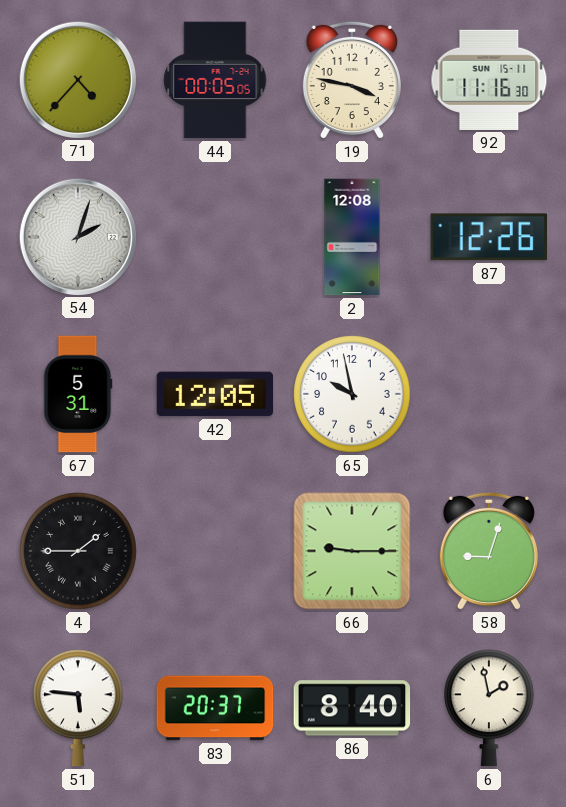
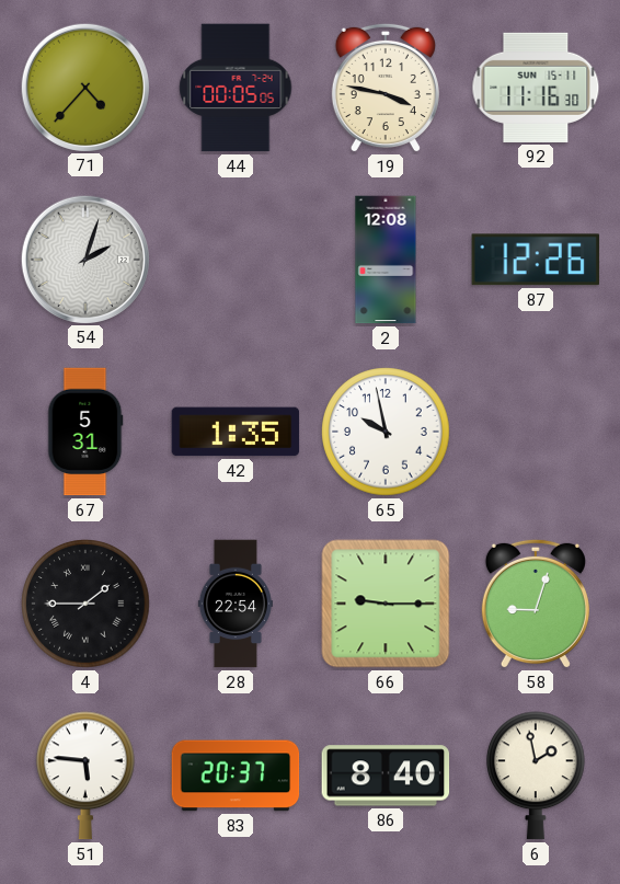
42: 12:05 -> 1:35 (236, 432)
28: none -> 22:54 (236, 604)
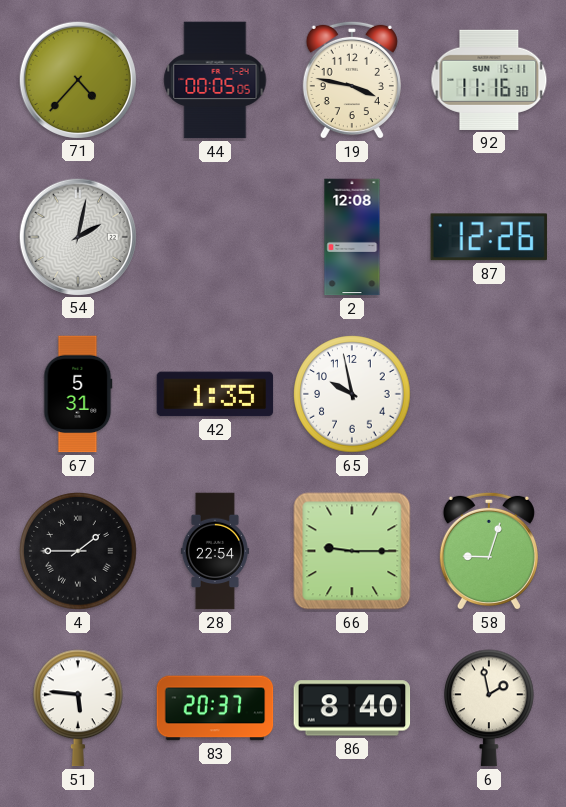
54: 2:03 -> 2:02 (77, 236)
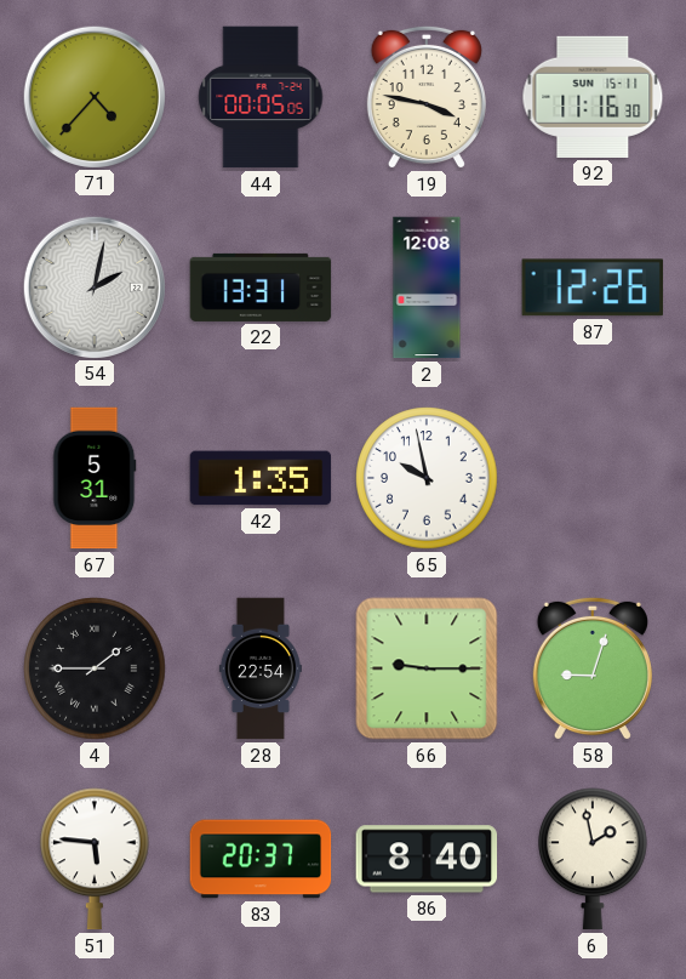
22: none -> 13:31 (261, 288)
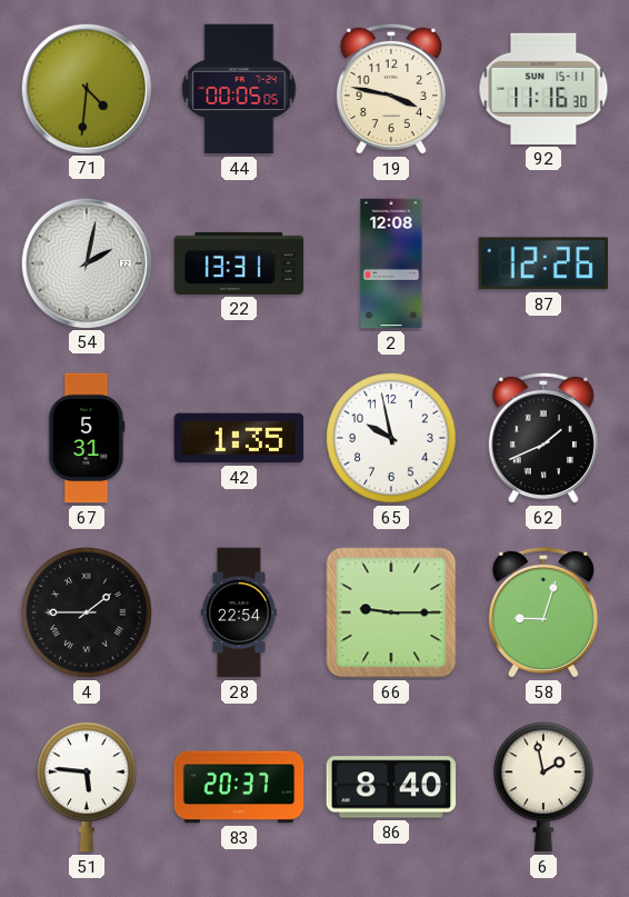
71: 4:37 -> 4:31 (86, 88)
62: none -> 1:41 (543, 438)
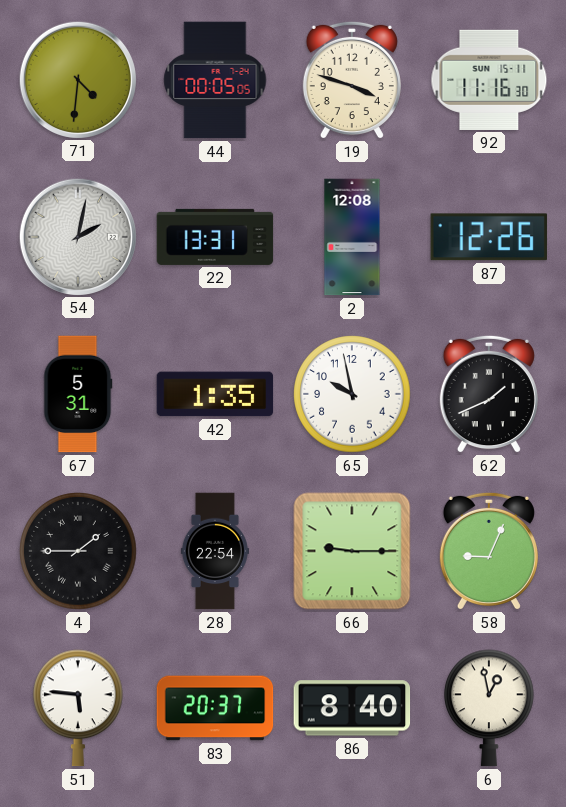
19: 3:47 -> 3:48 (352, 80)
58: 9:03 -> 9:04 (489, 551)
6: 1:58 -> 12:58 (489, 708)
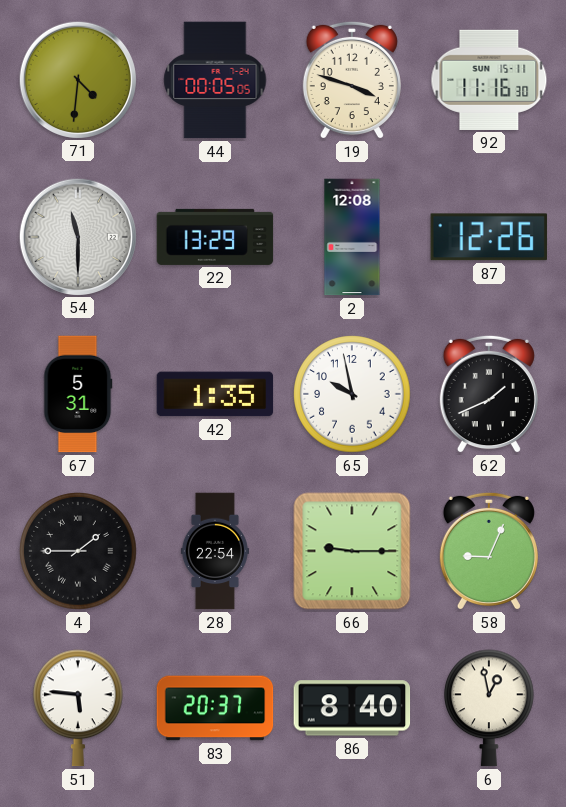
54: 2:02 -> 11:30 (77, 236)
22: 13:31 -> 13:29 (215, 237)
